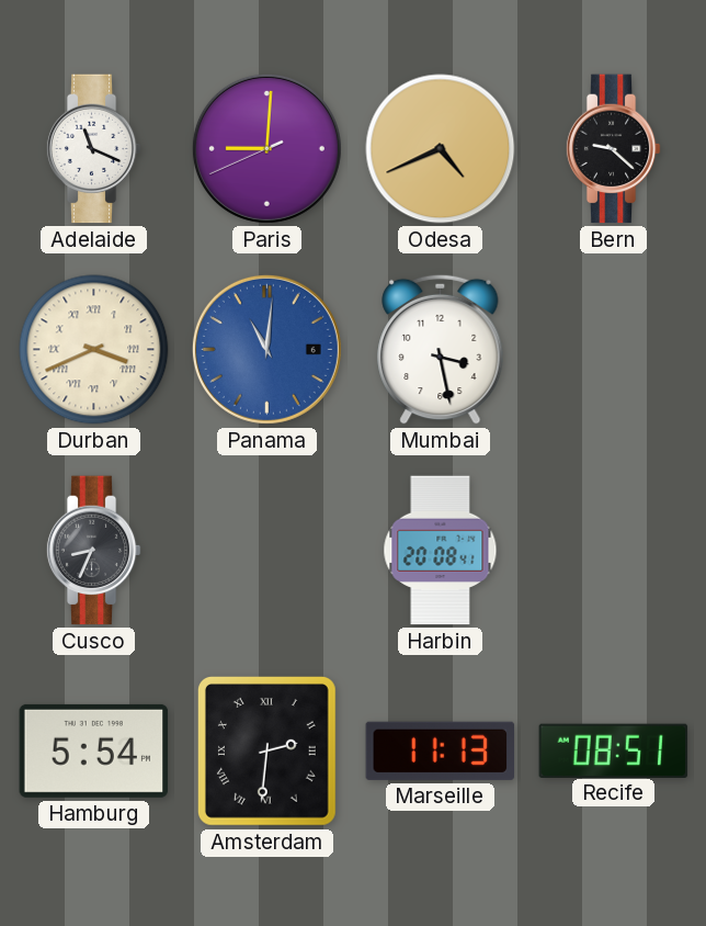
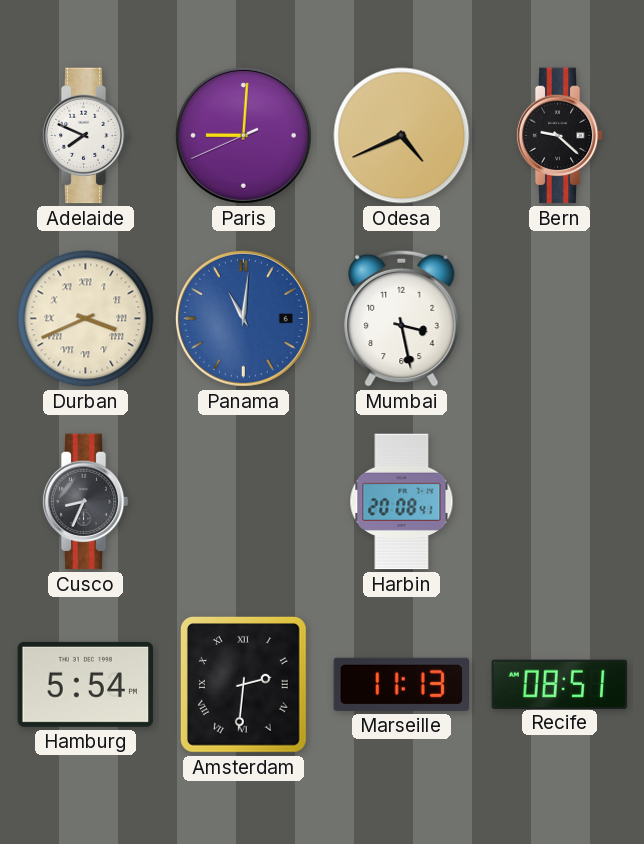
Adelaide: 11:19 -> 7:49 (85, 136)
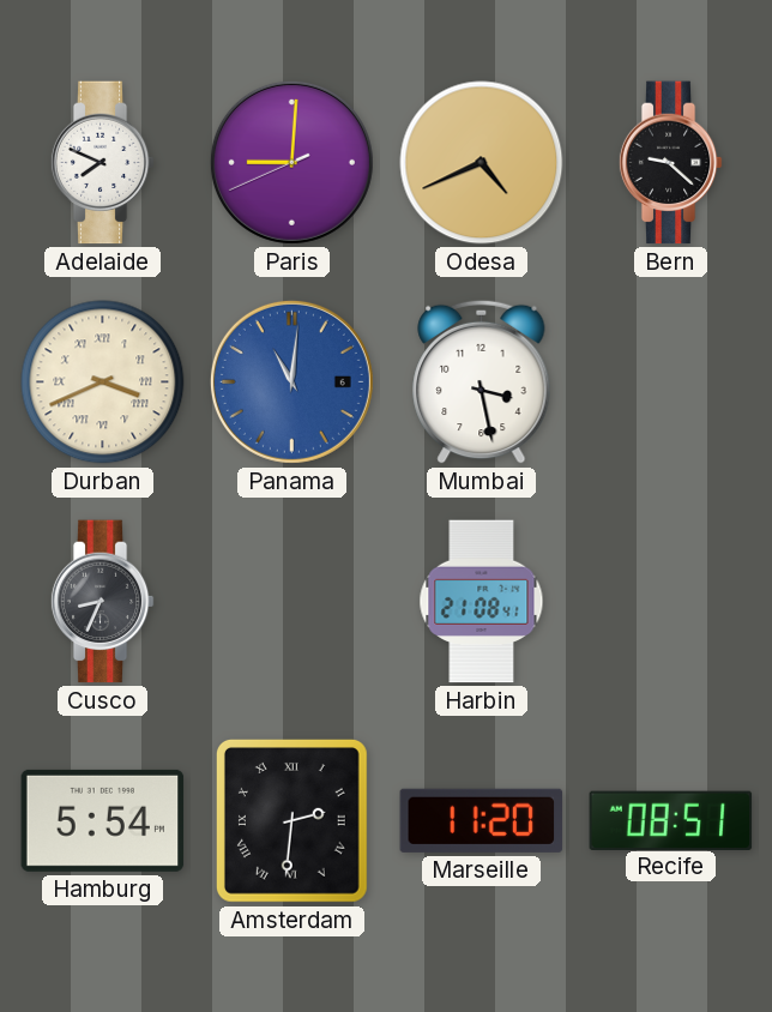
Harbin: 20:08 -> 21:08 (482, 602)
Marseille: 11:13 -> 11:20 (482, 820)
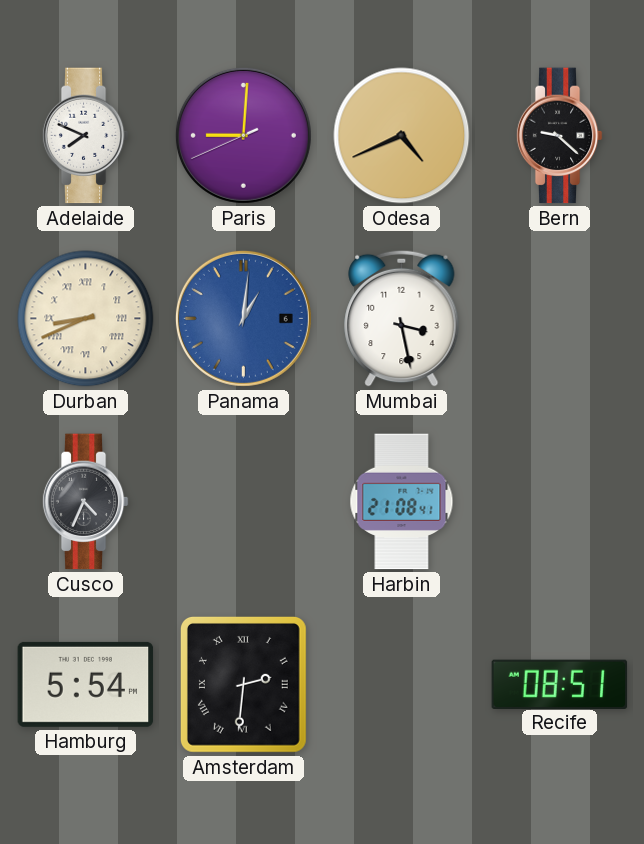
Durban: 3:41 -> 8:41 (86, 319)
Panama: 11:01 -> 1:01 (243, 318)
Cusco: 8:34 -> 4:34 (85, 502)
Marseille: 11:20 -> none (482, 820)
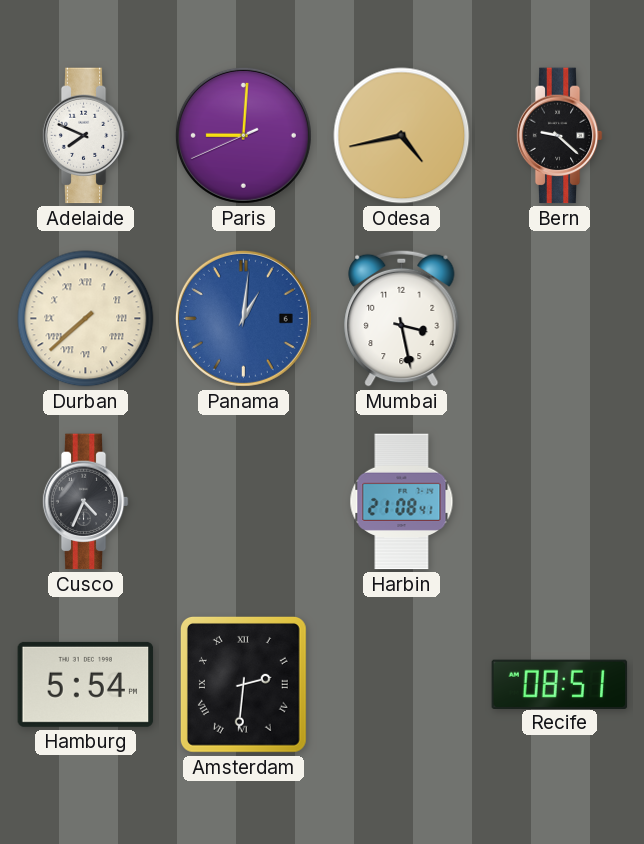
Odesa: 4:41 -> 4:43 (402, 136)
Durban: 8:41 -> 7:38 (86, 319)
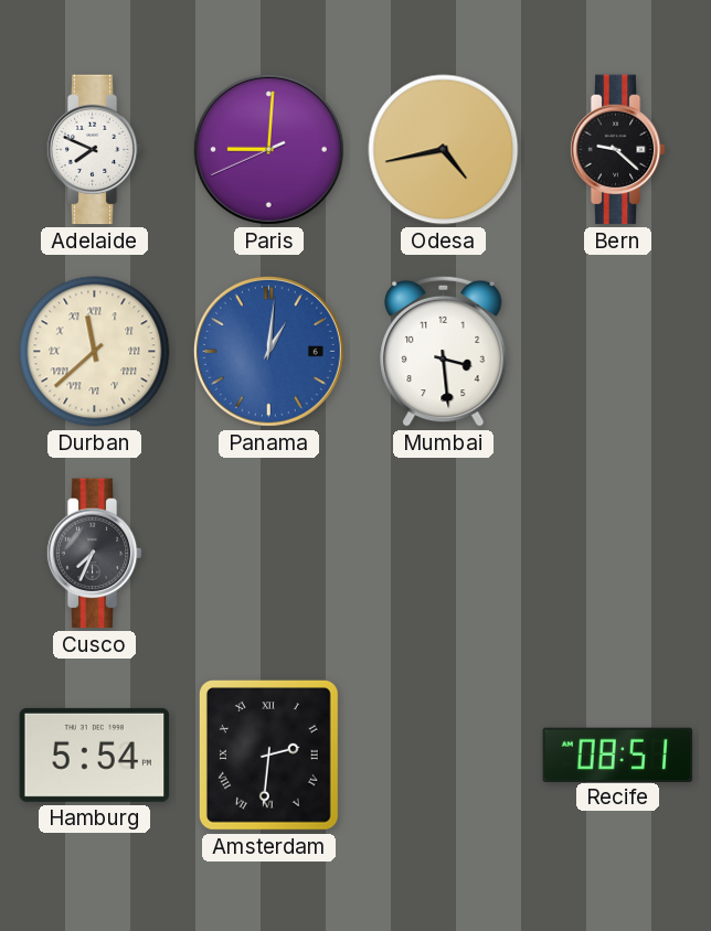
Durban: 7:38 -> 11:38 (95, 352)
Mumbai: 3:28 -> 3:29 (444, 351)
Cusco: 4:34 -> 7:34 (94, 554)
Harbin: 21:08 -> none (402, 502)
